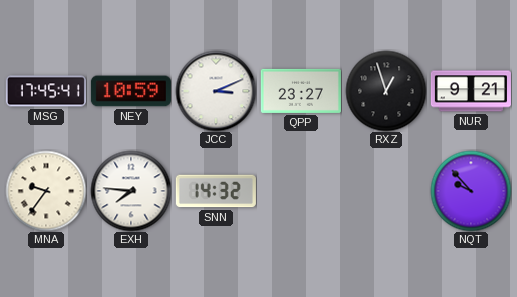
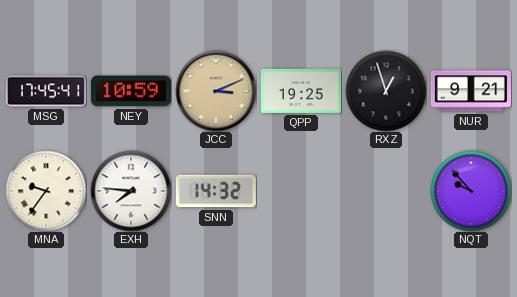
JCC dial: white -> champagne (216, 91)
QPP: 23:27 -> 19:25 (301, 91)
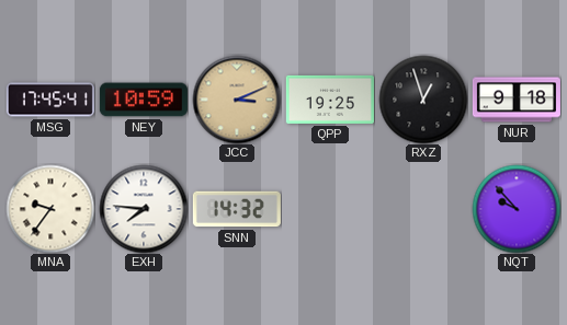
NUR: 9:21 -> 9:18 (517, 100)
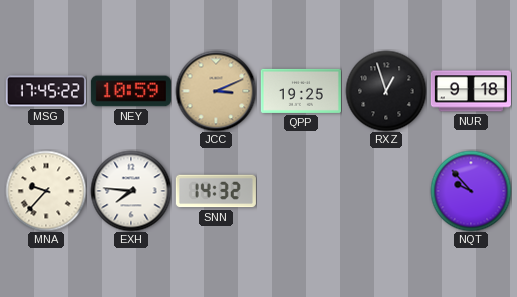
MSG: 17:45:41 -> 17:45:22 (46, 91)
MNA: 9:36 -> 9:37 (46, 191)
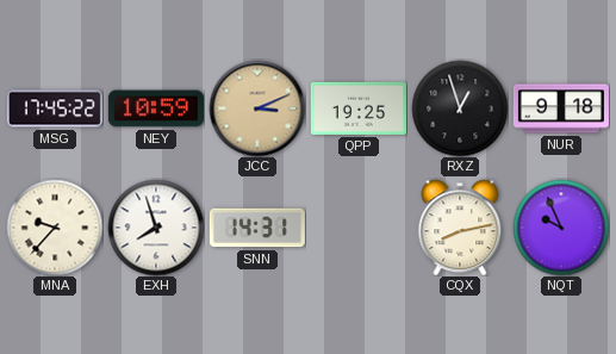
EXH: 7:46 -> 7:57 (156, 228)
SNN: 14:32 -> 14:31 (257, 228)
CQX: none -> 8:13 (460, 228)
NQT: 9:53 -> 9:56 (561, 228)
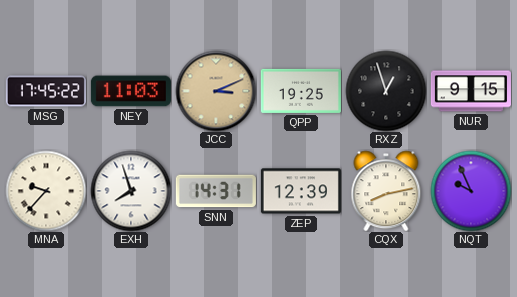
NEY: 10:59 -> 11:03 (131, 91)
NUR: 9:18 -> 9:15 (471, 91)
ZEP: none -> 12:39 (301, 191)
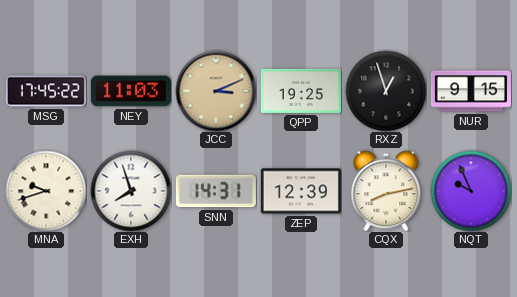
MNA: 9:37 -> 9:42 (46, 191)
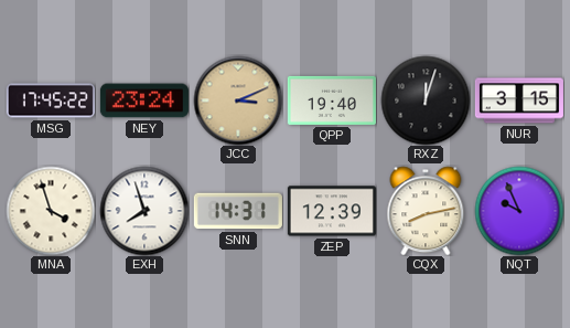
NEY: 11:03 -> 23:24 (144, 100)
QPP: 19:25 -> 19:40 (332, 100)
RXZ: 12:57 -> 12:03 (426, 100)
NUR: 9:15 -> 3:15 (519, 100)
MNA: 9:42 -> 3:57 (51, 211)
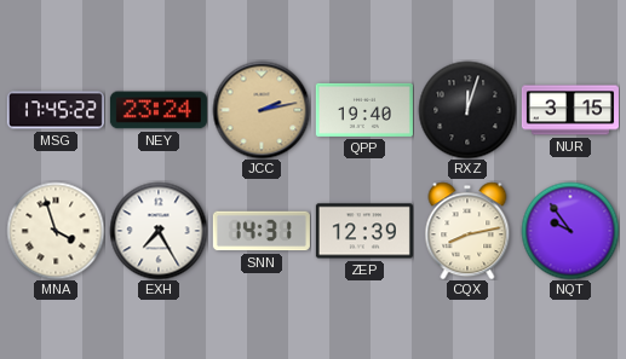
JCC: 3:11 -> 2:13 (262, 110)
EXH: 7:57 -> 7:25 (159, 231)
NQT: 9:56 -> 9:54 (570, 231)
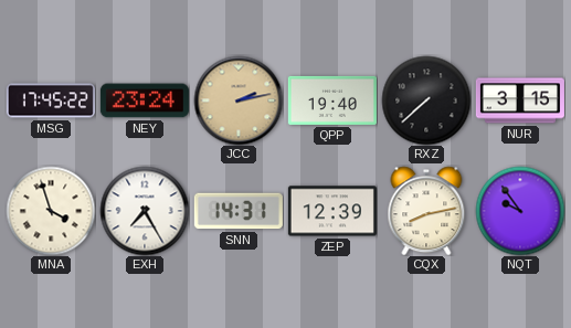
RXZ: 12:03 -> 7:38 (426, 100)
